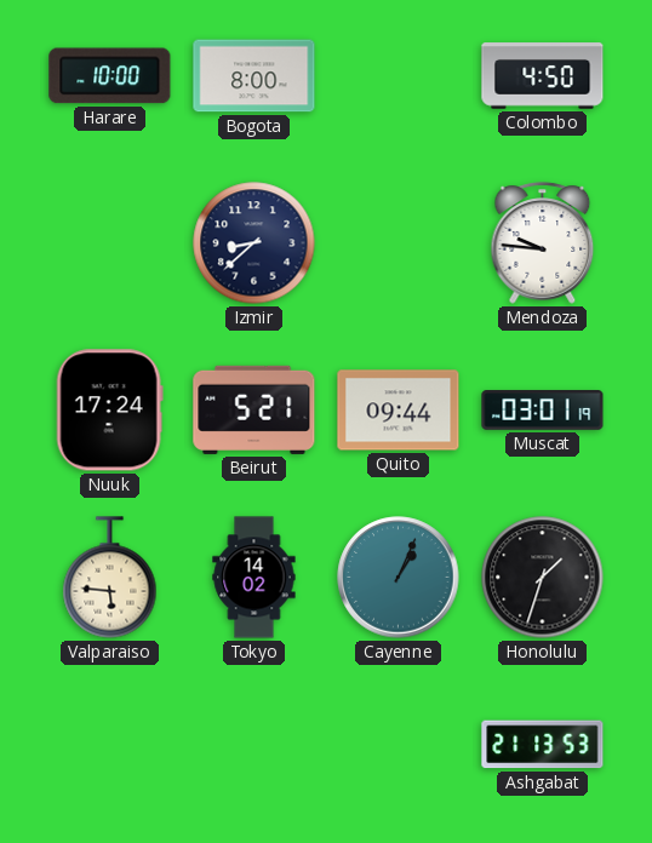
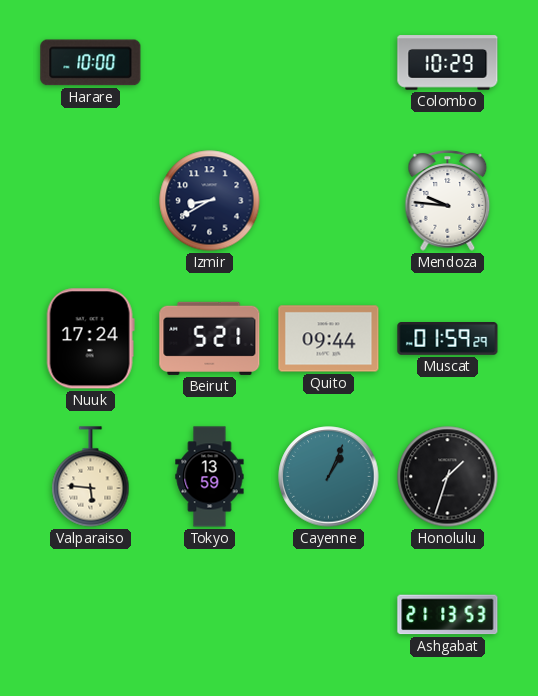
Bogota: 8:00 -> none (254, 76)
Colombo: 4:50 -> 10:29 (448, 63)
Izmir: 8:38 -> 8:40 (210, 201)
Muscat: 03:01 -> 01:59 (448, 339)
Tokyo: 14:02 -> 13:59 (210, 477)
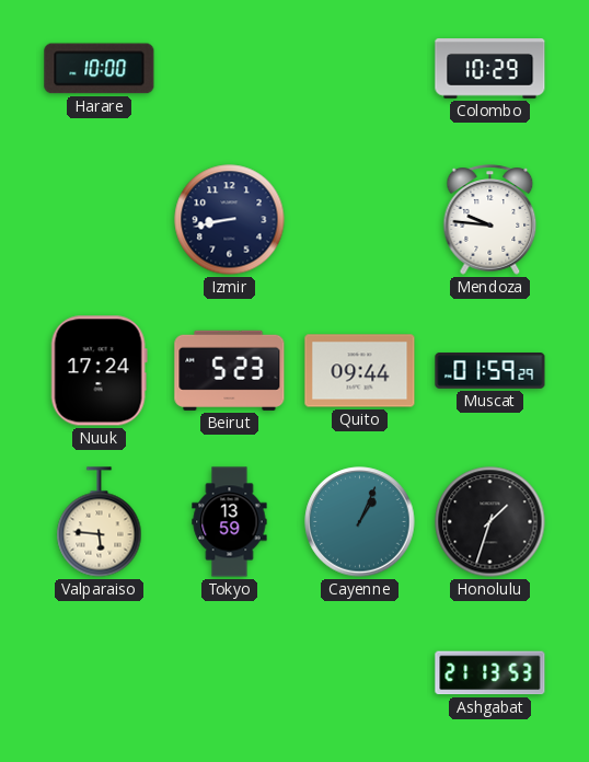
Izmir: 8:40 -> 8:43 (230, 220)
Beirut: 5:21 -> 5:23 (230, 370)
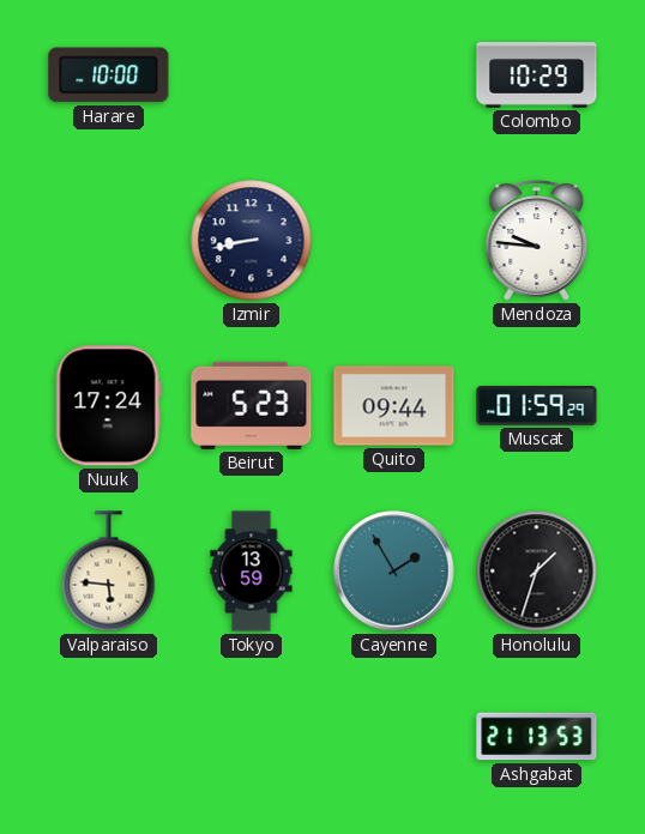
Cayenne: 1:04 -> 1:55 (394, 572)
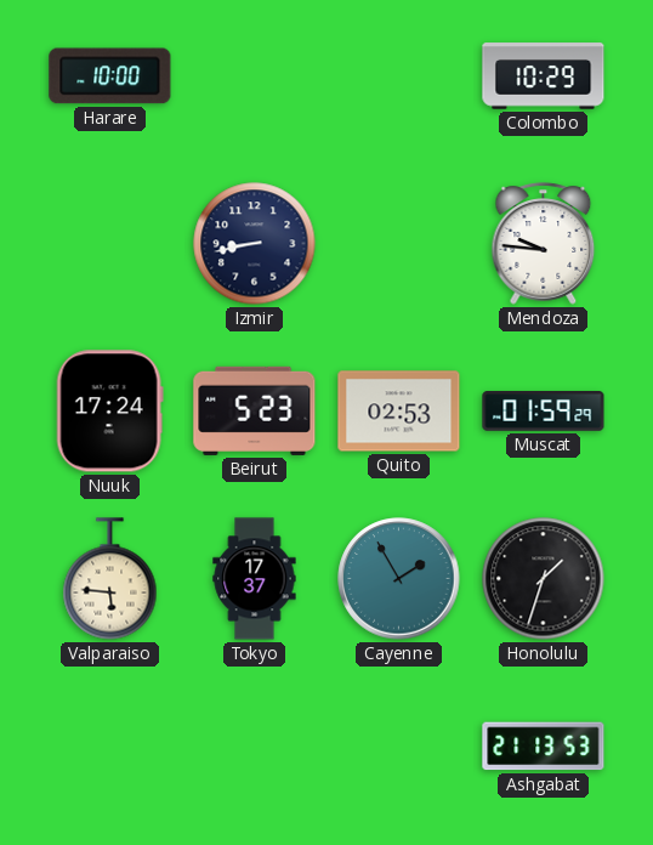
Quito: 09:44 -> 02:53 (399, 412)
Tokyo: 13:59 -> 17:37 (255, 579)
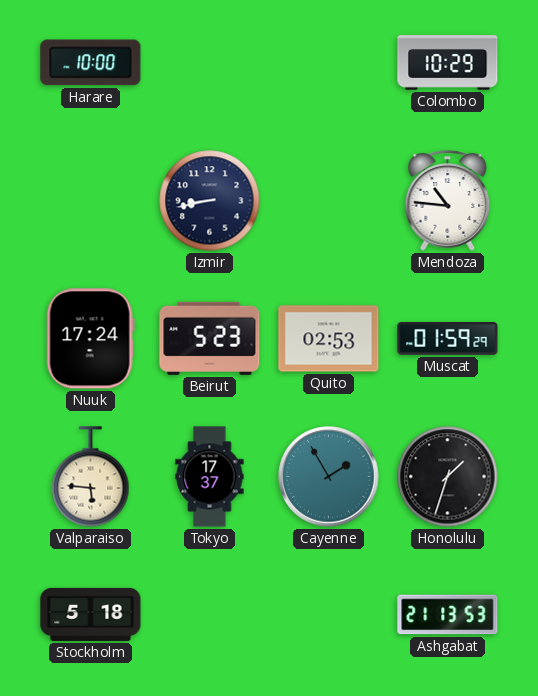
Mendoza: 9:46 -> 10:46 (448, 201)
Stockholm: none -> 5:18 (91, 614)
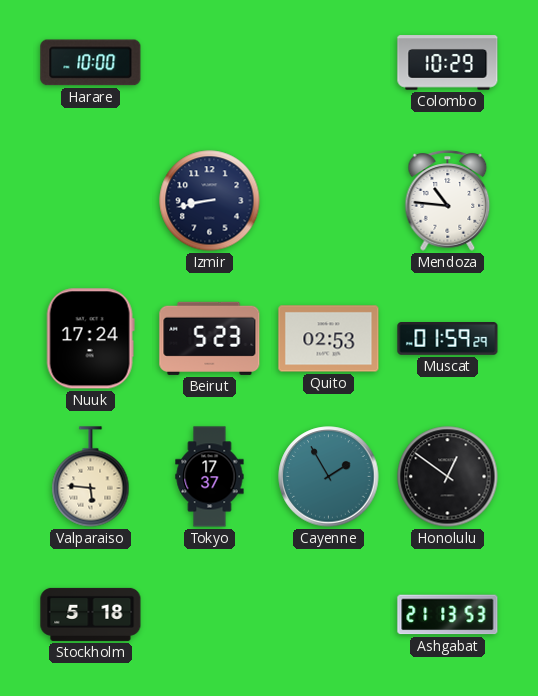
Honolulu: 1:33 -> 12:51 (448, 477)
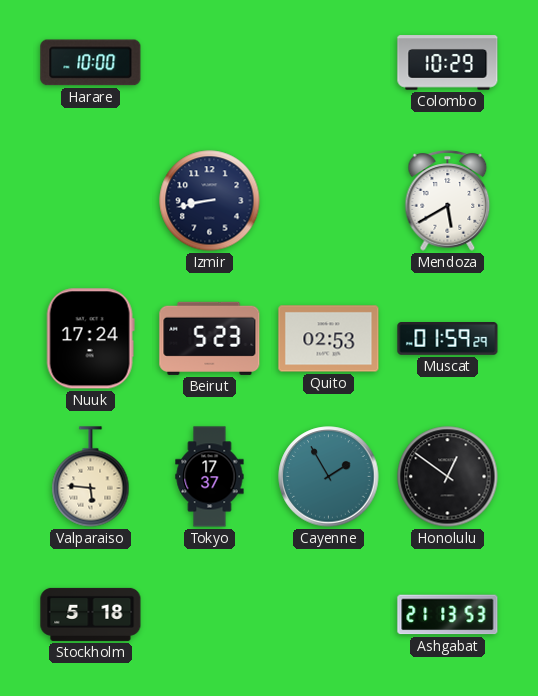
Mendoza: 10:46 -> 5:40 (448, 201)
